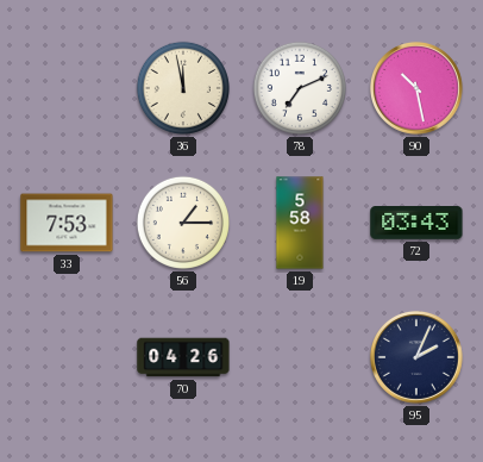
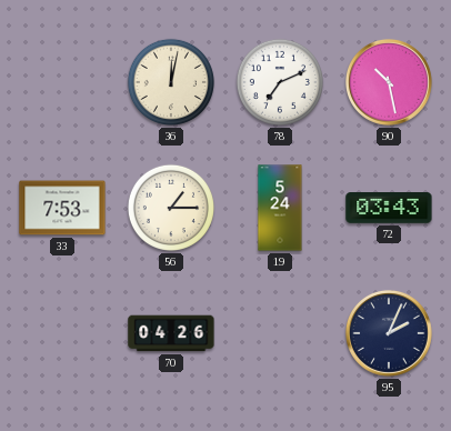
36: 11:58 -> 12:02 (171, 82)
19: 5:58 -> 5:24 (280, 208)
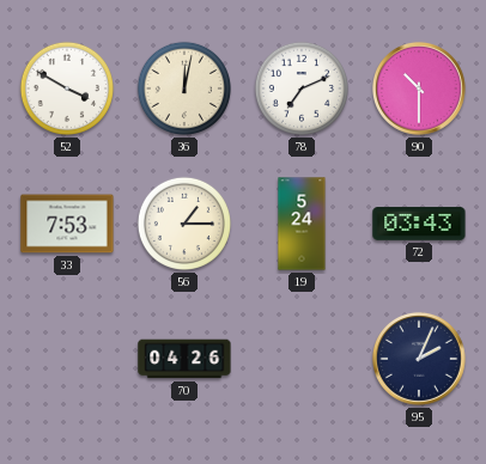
52: none -> 3:50 (67, 88)
90: 10:28 -> 10:30 (419, 88)
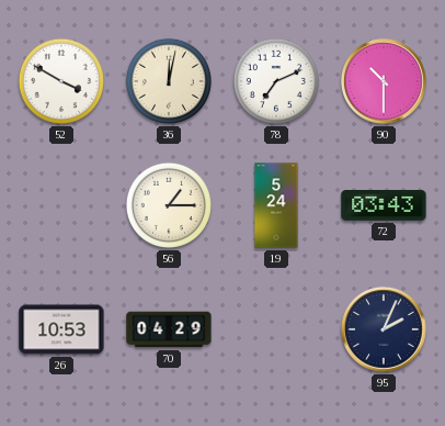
33: 7:53 -> none (67, 224)
26: none -> 10:53 (61, 329)
70: 04:26 -> 04:29 (169, 329)
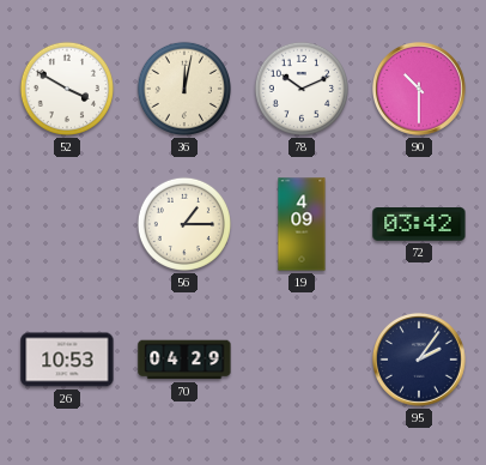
78: 7:11 -> 10:11 (302, 89)
19: 5:24 -> 4:09 (302, 224)
72: 03:43 -> 03:42 (419, 225)
95: 2:04 -> 2:06 (419, 360)
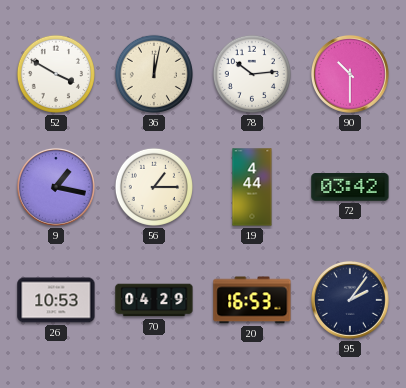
78: 10:11 -> 10:14 (252, 74)
9: none -> 1:17 (56, 187)
19: 4:09 -> 4:44 (252, 187)
20: none -> 16:53 (252, 300)
